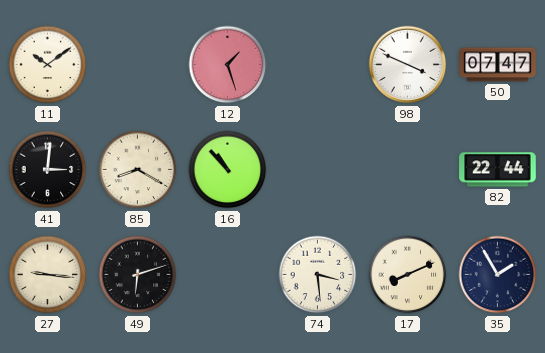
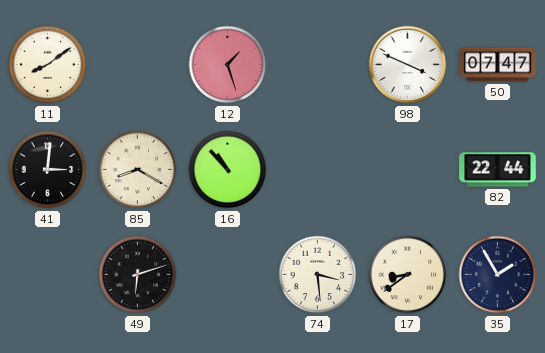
11: 10:09 -> 8:09 (48, 65)
27: 9:16 -> none (48, 275)
17: 8:11 -> 8:39 (408, 275)
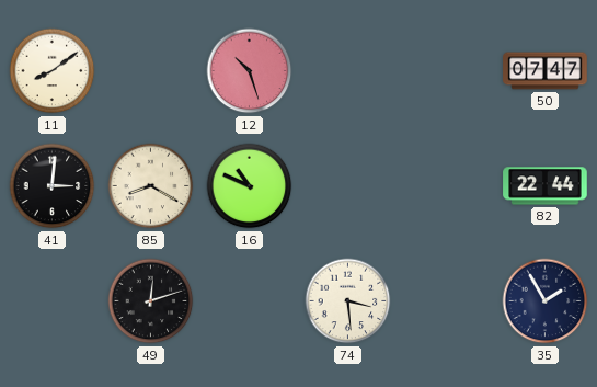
12: 1:27 -> 10:27 (250, 71)
98: 3:49 -> none (408, 65)
16: 10:53 -> 10:49 (250, 186)
49: 6:12 -> 12:12 (151, 301)
17: 8:39 -> none (408, 275)
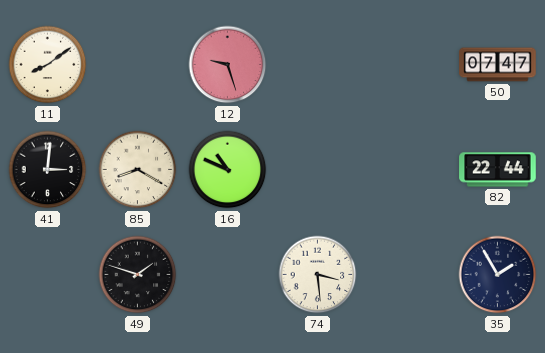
12: 10:27 -> 9:27 (228, 65)
49: 12:12 -> 1:48 (138, 275)
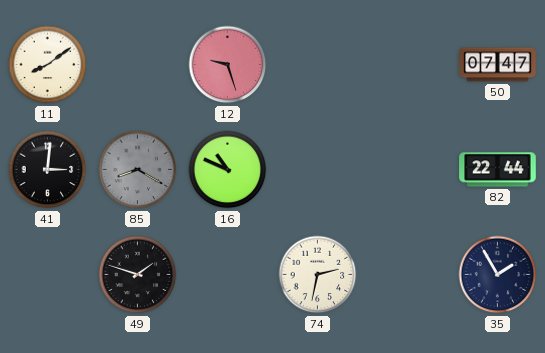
85 dial: cream -> grey (138, 170)
74: 3:29 -> 2:32 (318, 275)
